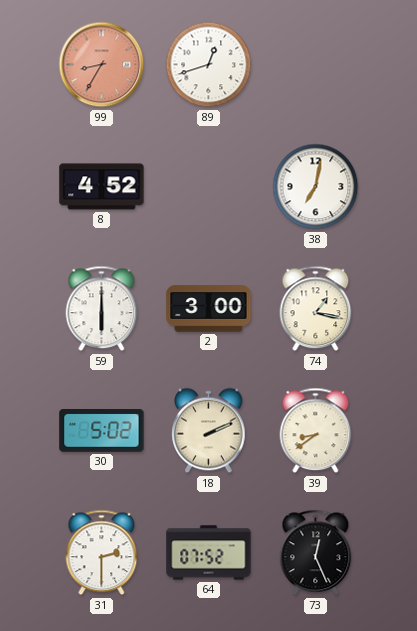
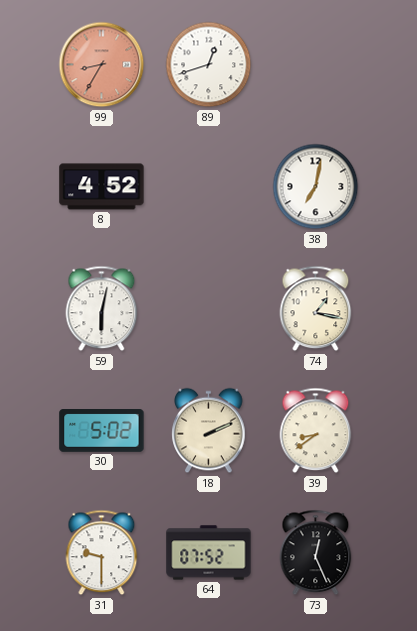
59: 6:00 -> 6:02 (102, 309)
2: 3:00 -> none (209, 309)
31: 2:30 -> 9:30 (102, 553)
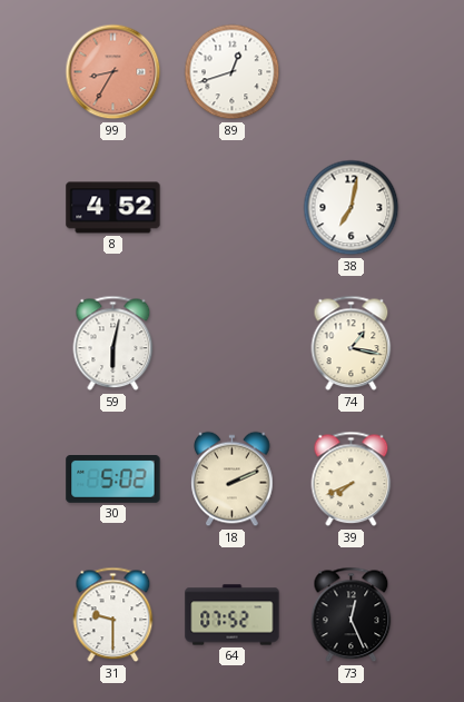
39: 8:39 -> 7:41 (352, 479)
